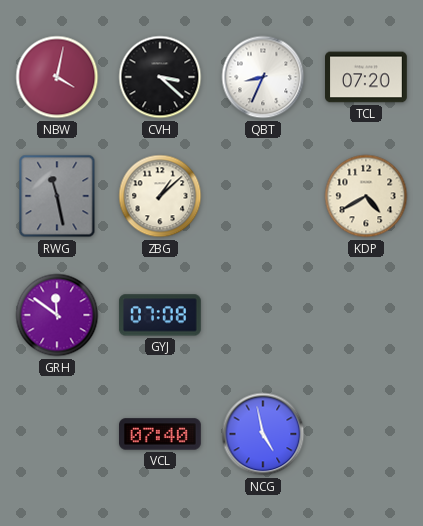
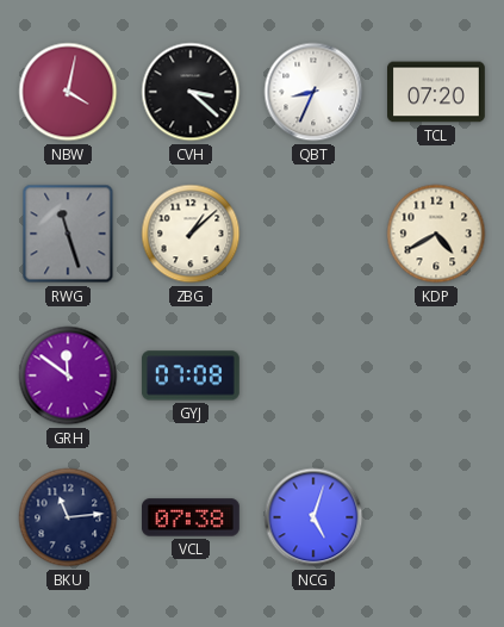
RWG: 11:28 -> 11:27 (68, 234)
BKU: none -> 11:14 (68, 517)
VCL: 07:40 -> 07:38 (192, 517)
NCG: 4:58 -> 5:03 (313, 517)
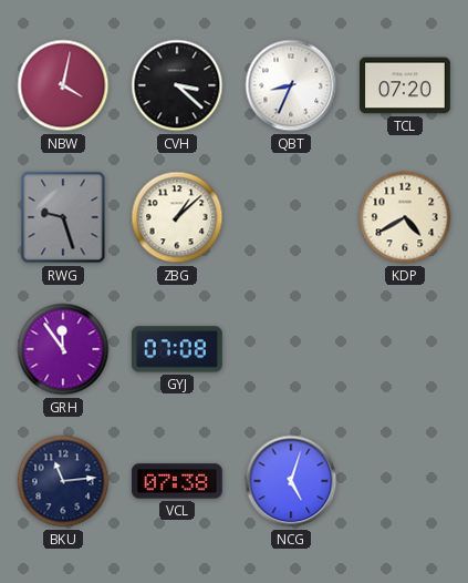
RWG: 11:27 -> 9:27 (63, 217)
GRH: 11:51 -> 11:54 (63, 349)
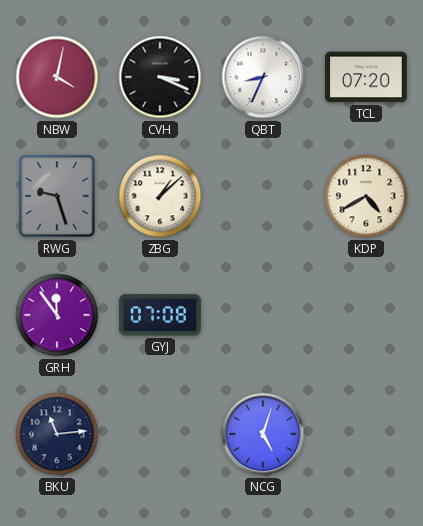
CVH: 3:22 -> 3:19 (160, 77)
VCL: 07:38 -> none (178, 481)
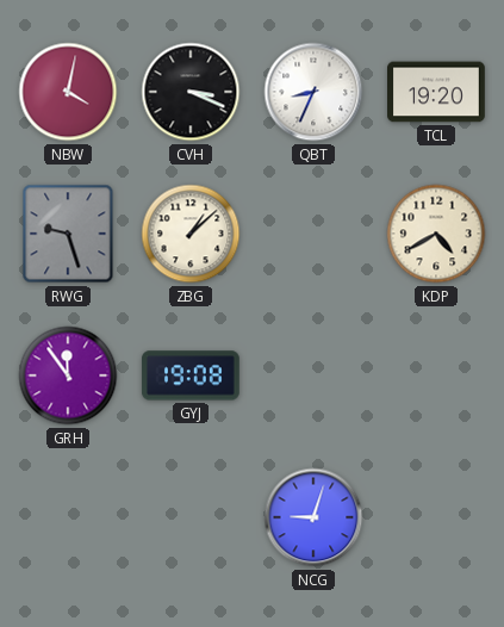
TCL: 07:20 -> 19:20 (437, 92)
GYJ: 07:08 -> 19:08 (191, 375)
BKU: 11:14 -> none (57, 434)
NCG: 5:03 -> 9:03 (313, 517)
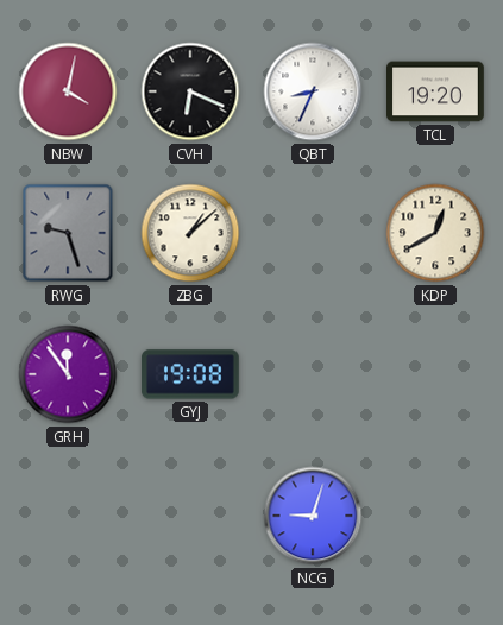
CVH: 3:19 -> 6:19 (190, 91)
KDP: 4:40 -> 12:40 (435, 233)
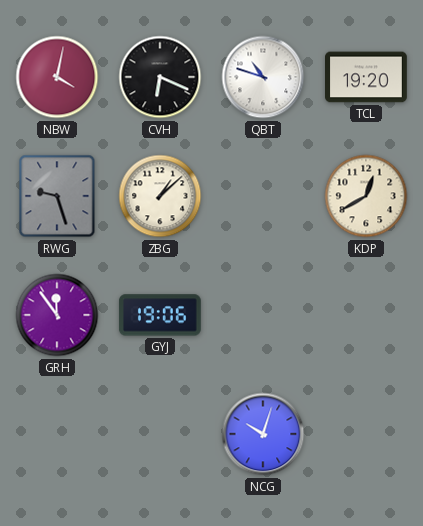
QBT: 8:34 -> 10:48 (263, 77)
GYJ: 19:08 -> 19:06 (160, 315)
NCG: 9:03 -> 10:03 (263, 434)
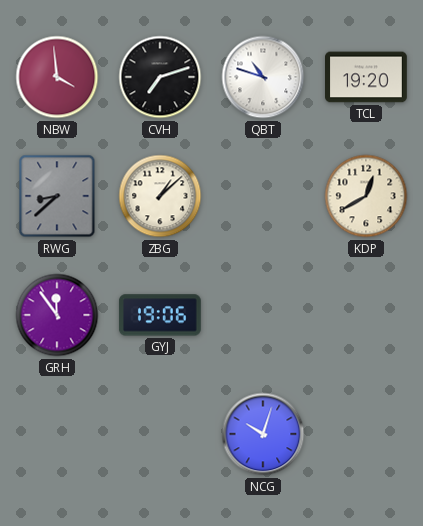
NBW: 4:02 -> 3:59 (57, 77)
CVH: 6:19 -> 7:12 (160, 77)
RWG: 9:27 -> 8:38 (57, 196)
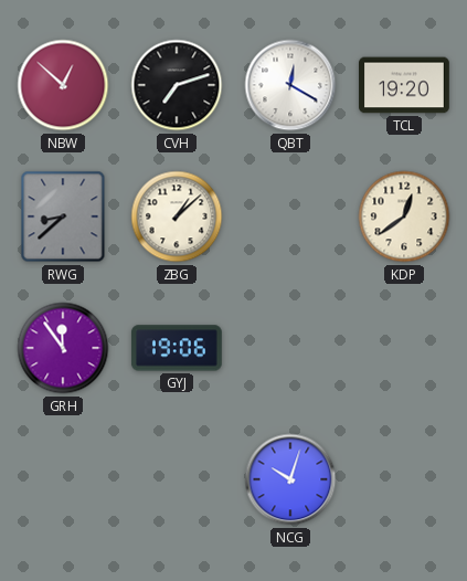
NBW: 3:59 -> 12:52 (63, 85)
QBT: 10:48 -> 12:20 (290, 85)
KDP: 12:40 -> 12:39 (404, 216)
